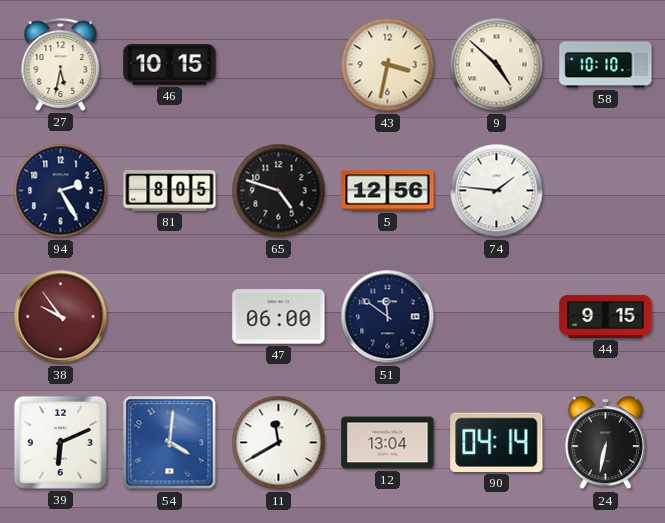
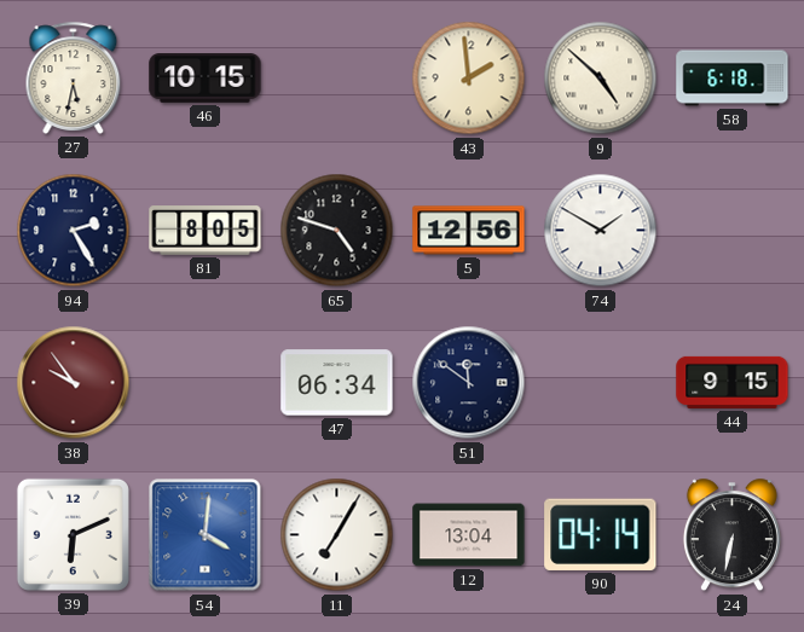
43: 3:32 -> 1:59 (469, 79)
58: 10:10 -> 6:18 (733, 79)
74: 1:46 -> 1:50 (601, 231)
47: 06:00 -> 06:34 (337, 383)
11: 11:40 -> 7:05 (337, 535)
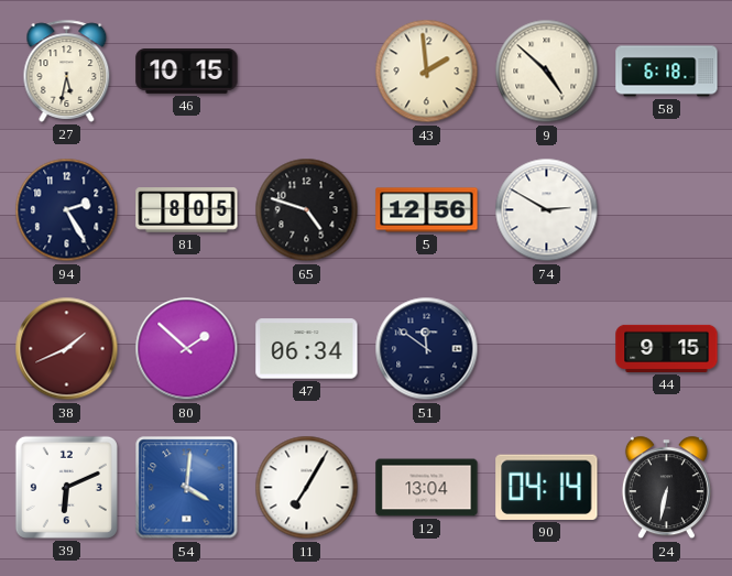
74: 1:50 -> 2:50 (547, 210)
38: 9:54 -> 1:41 (67, 349)
80: none -> 1:52 (187, 349)
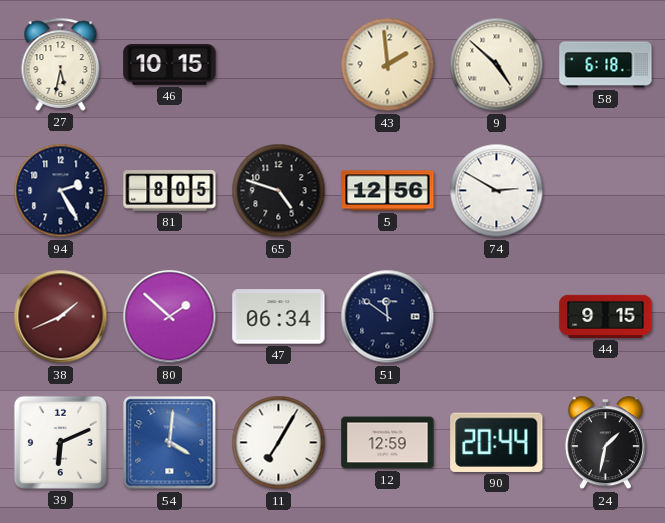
12: 13:04 -> 12:59 (388, 443)
90: 04:14 -> 20:44 (497, 442)
24: 6:32 -> 1:32 (605, 443)
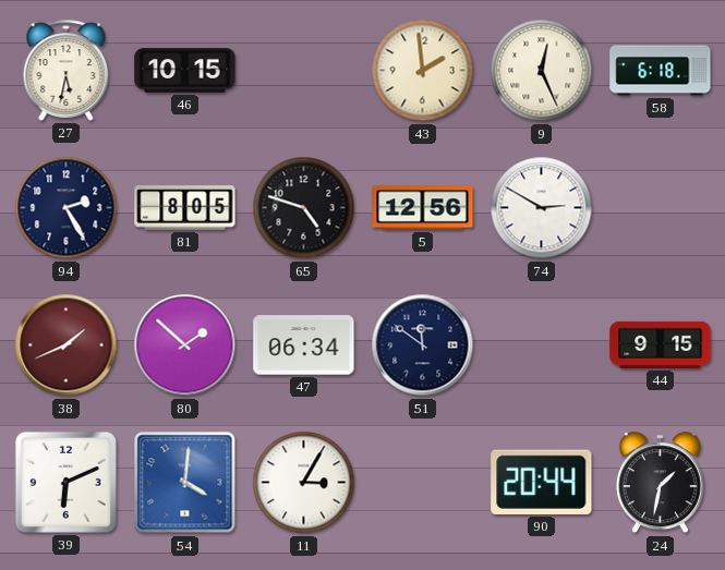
9: 4:52 -> 12:26 (542, 71)
11: 7:05 -> 3:05 (304, 483)
12: 12:59 -> none (388, 443)
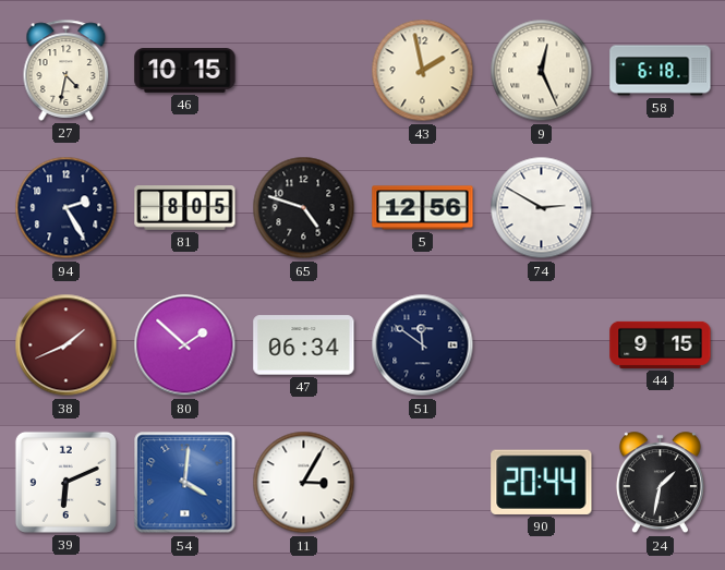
27: 5:32 -> 4:32 (67, 70)
43: 1:59 -> 1:58 (423, 71)
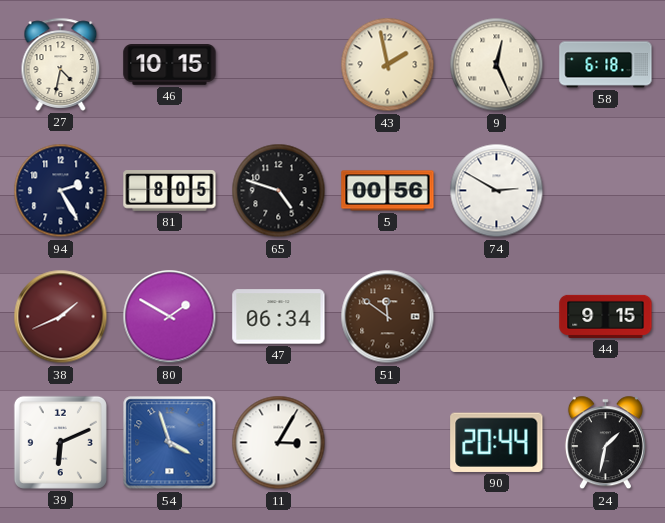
5: 12:56 -> 00:56 (388, 191)
80: 1:52 -> 1:50 (170, 317)
51 dial: navy -> brown (388, 317)
54: 4:01 -> 3:57 (170, 443)
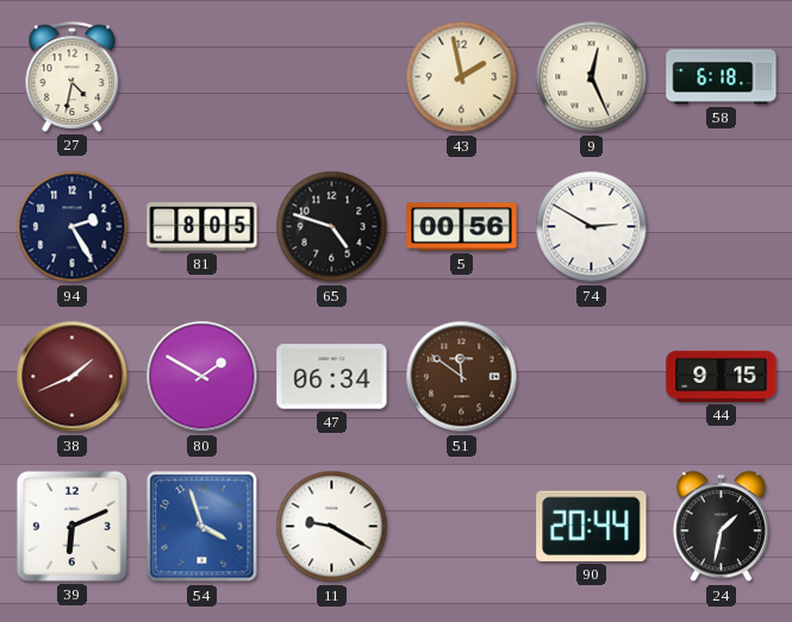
46: 10:15 -> none (170, 65)
11: 3:05 -> 9:20 (332, 527)
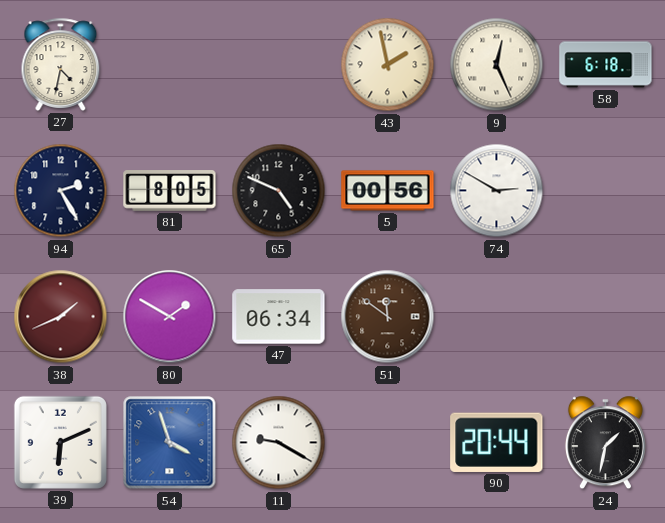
65: 4:48 -> 4:49 (279, 191)
44: 9:15 -> none (722, 376)
